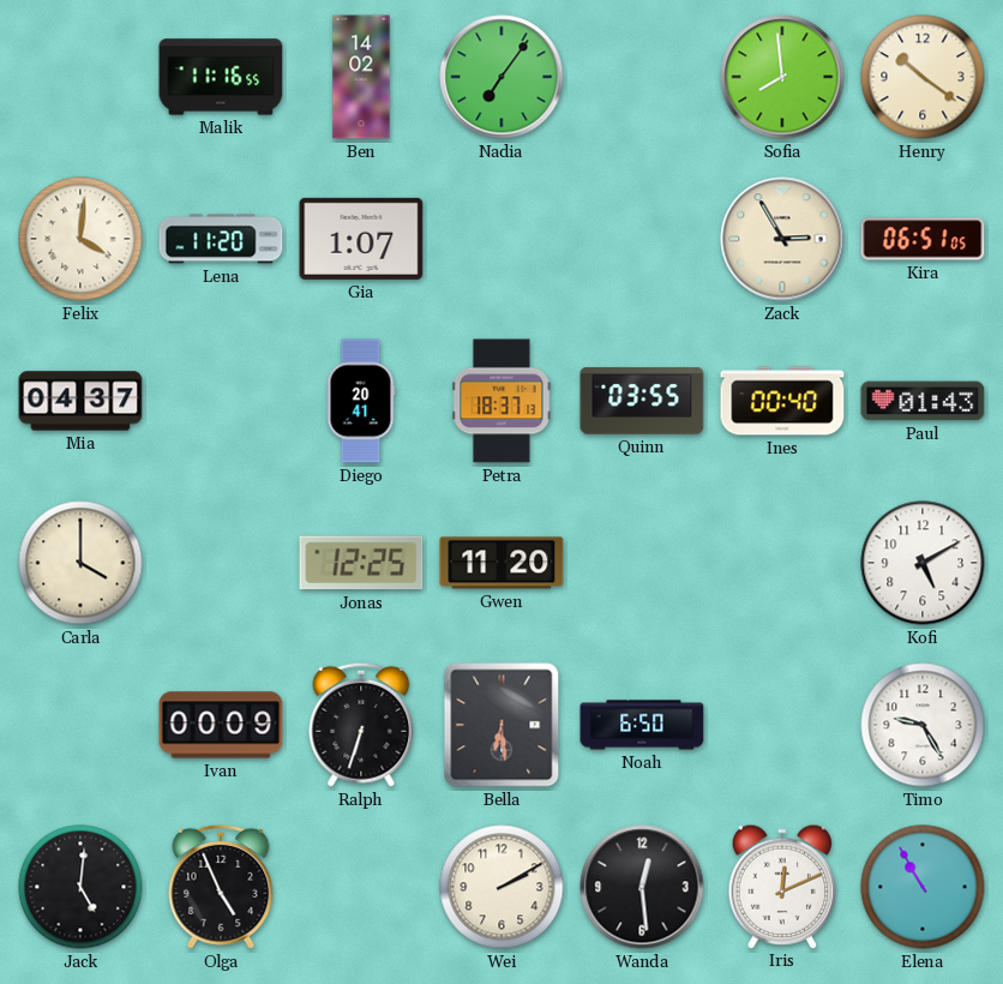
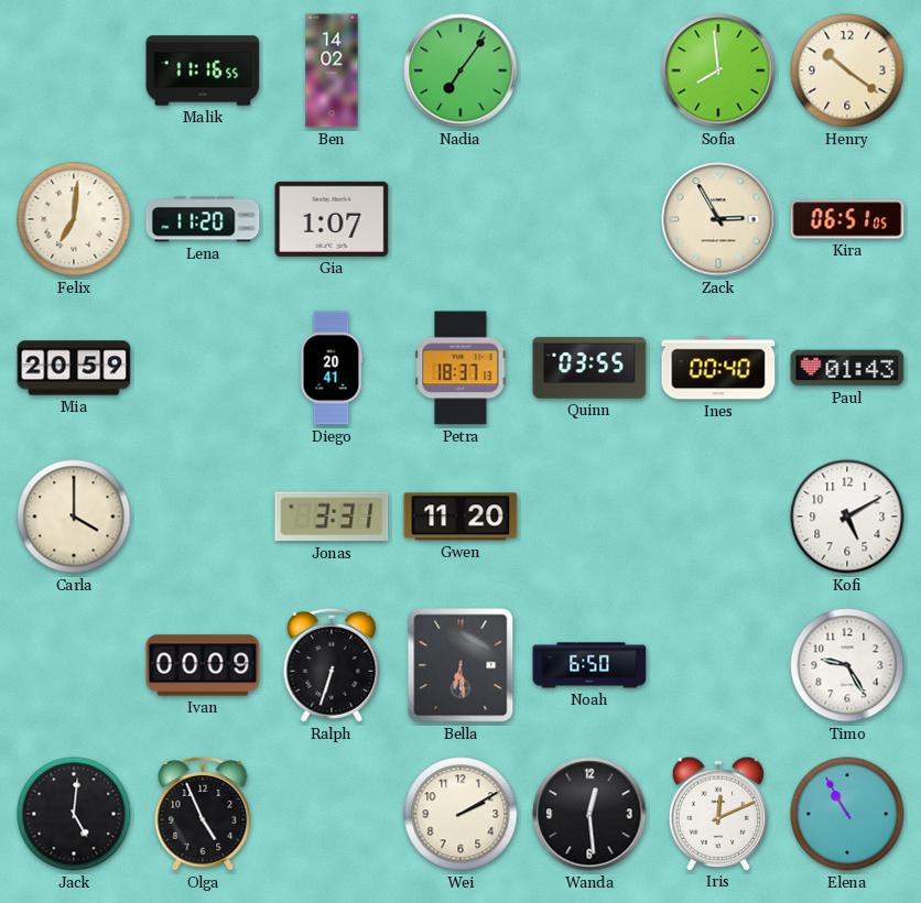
Felix: 4:01 -> 7:01 (74, 219)
Mia: 04:37 -> 20:59 (74, 368)
Jonas: 12:25 -> 3:31 (332, 516)
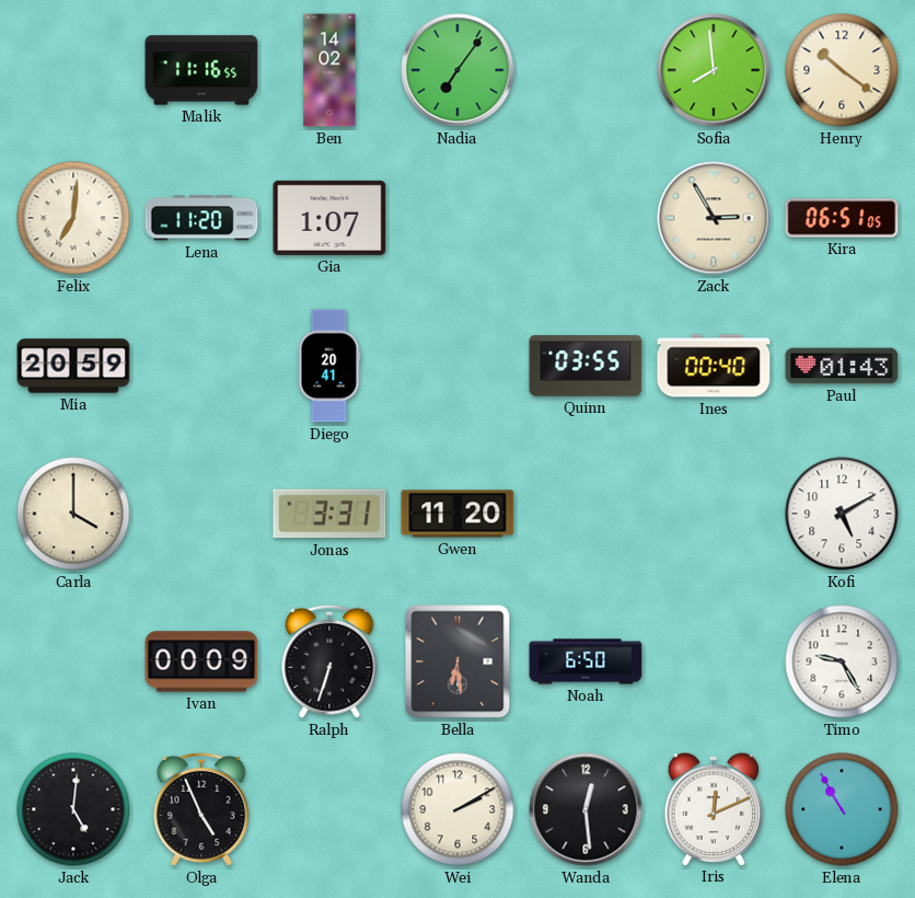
Petra: 18:37 -> none (460, 368)
